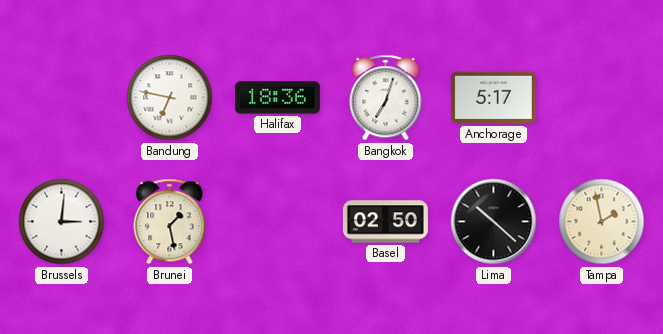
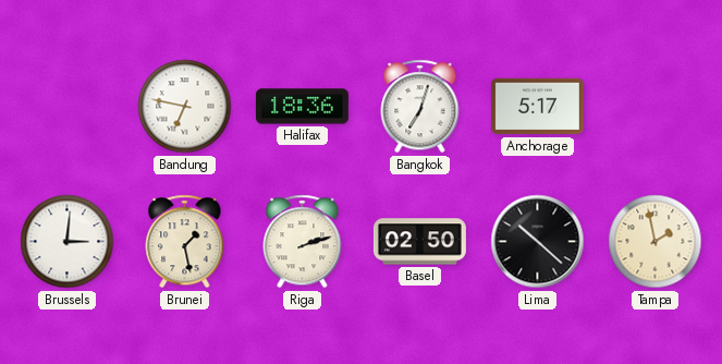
Riga: none -> 2:12 (303, 242)
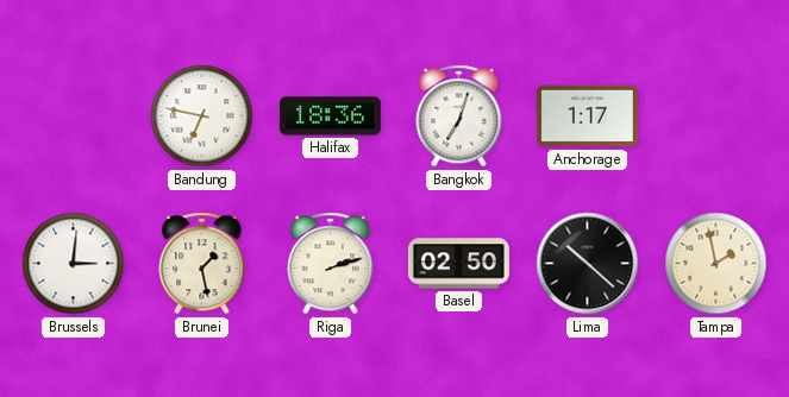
Anchorage: 5:17 -> 1:17 (587, 116)
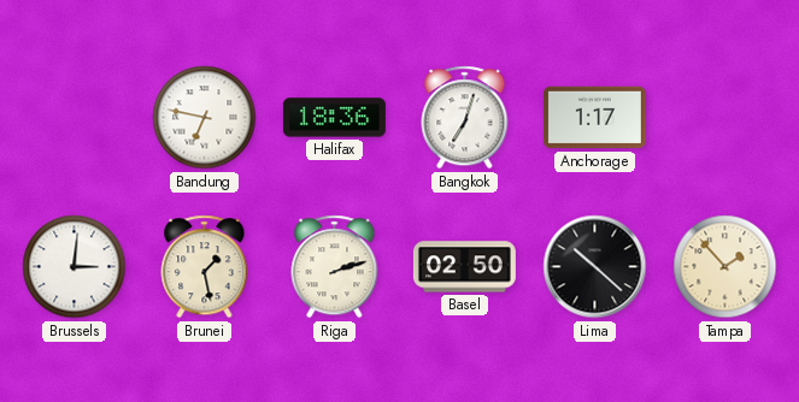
Tampa: 1:58 -> 1:53 (725, 267)
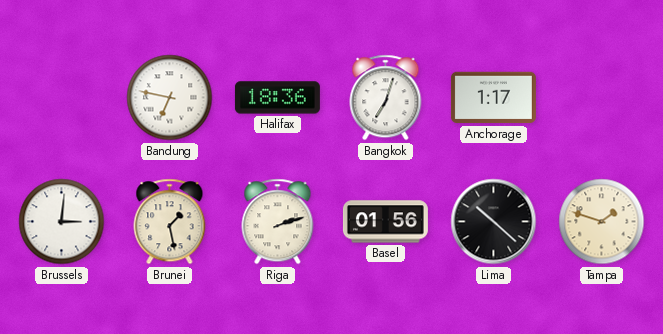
Basel: 02:50 -> 01:56 (385, 222)
Tampa: 1:53 -> 1:48 (602, 222)
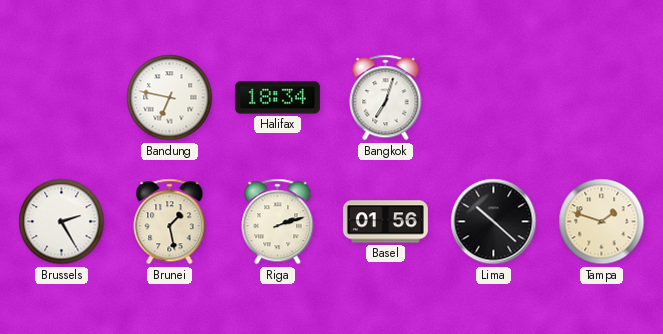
Halifax: 18:36 -> 18:34 (277, 98)
Anchorage: 1:17 -> none (493, 98)
Brussels: 3:01 -> 2:25 (62, 222)
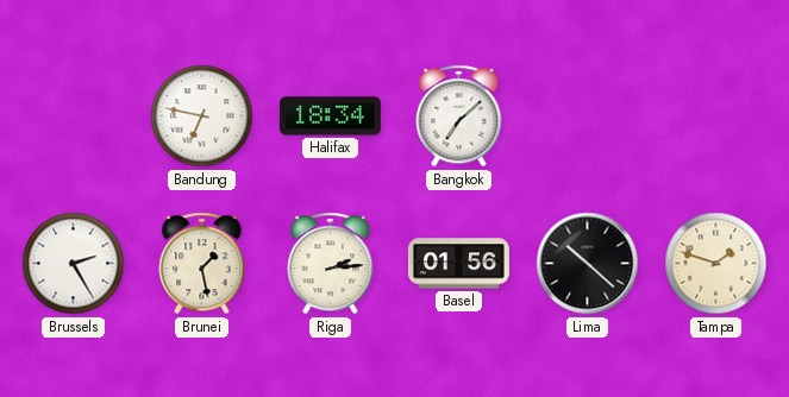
Bangkok: 7:03 -> 7:08 (459, 116)
Riga: 2:12 -> 2:14 (331, 264)
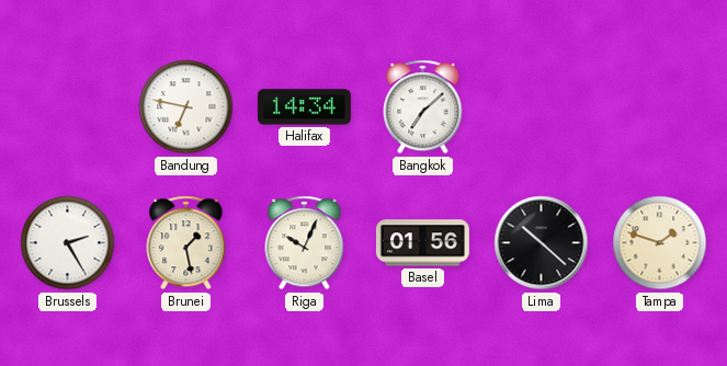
Halifax: 18:34 -> 14:34 (304, 107)
Riga: 2:14 -> 10:04 (305, 243)
